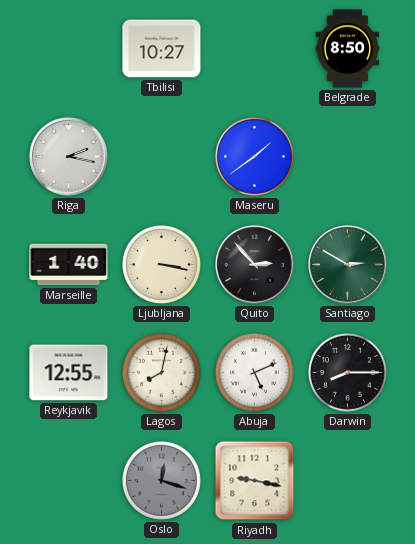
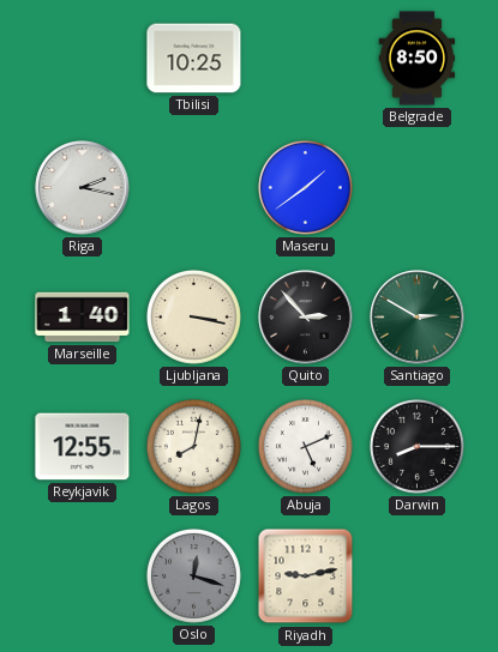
Tbilisi: 10:27 -> 10:25 (194, 59)
Riyadh: 9:17 -> 9:13 (306, 576)
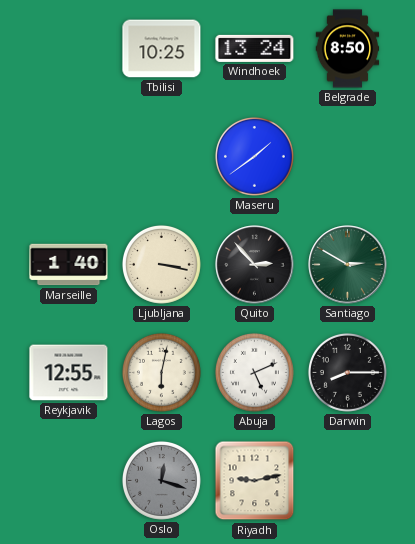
Windhoek: none -> 13:24 (255, 48)
Riga: 2:17 -> none (83, 188)
Lagos: 8:02 -> 6:02 (161, 372)
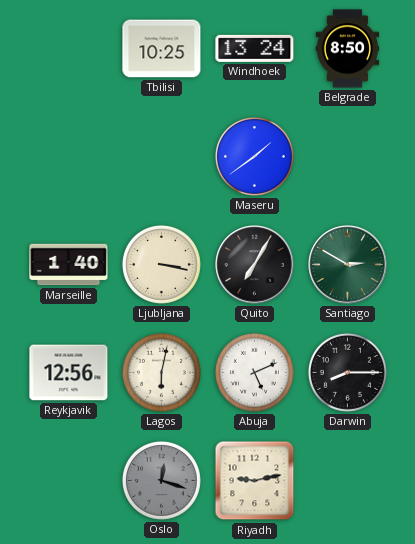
Quito: 2:53 -> 7:05 (255, 265)
Reykjavik: 12:55 -> 12:56 (69, 373)
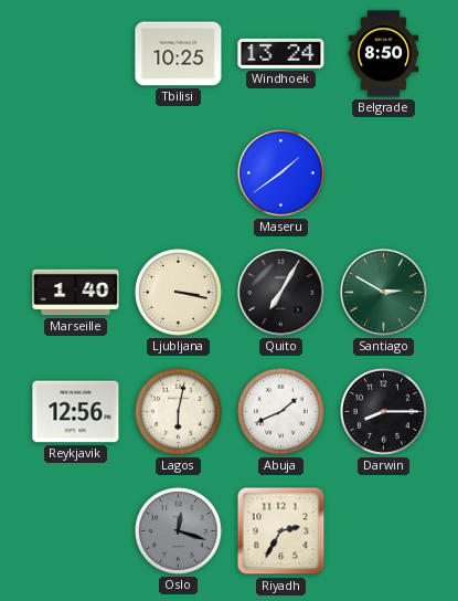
Abuja: 5:11 -> 1:41 (280, 411)
Riyadh: 9:13 -> 2:35 (281, 531)
